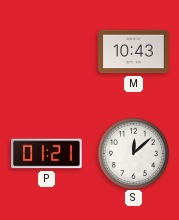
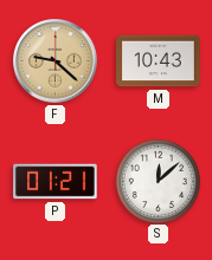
F: none -> 9:22 (56, 61)
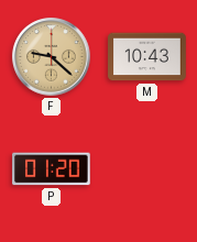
P: 01:21 -> 01:20 (52, 169)
S: 12:08 -> none (158, 181)
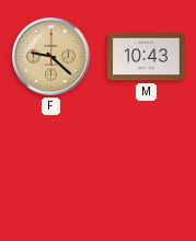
P: 01:20 -> none (52, 169)
